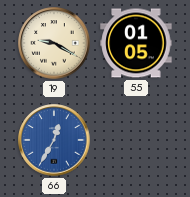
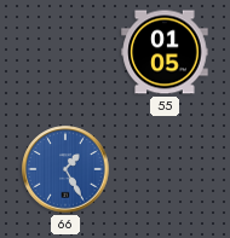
19: 9:20 -> none (54, 43)
66: 12:35 -> 1:25 (65, 169)
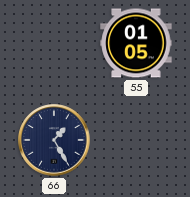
66 dial: blue -> navy (54, 140)
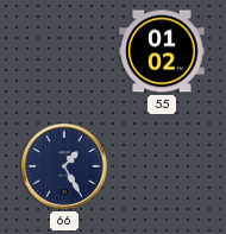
55: 01:05 -> 01:02 (162, 51)
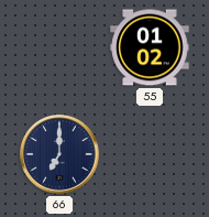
66: 1:25 -> 7:00 (59, 154)
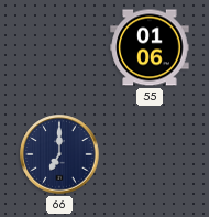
55: 01:02 -> 01:06 (150, 47)
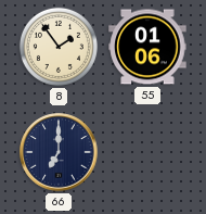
8: none -> 1:54 (59, 47)
